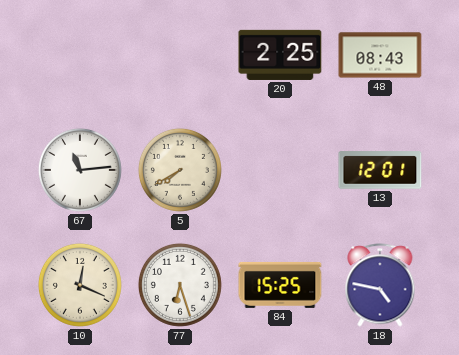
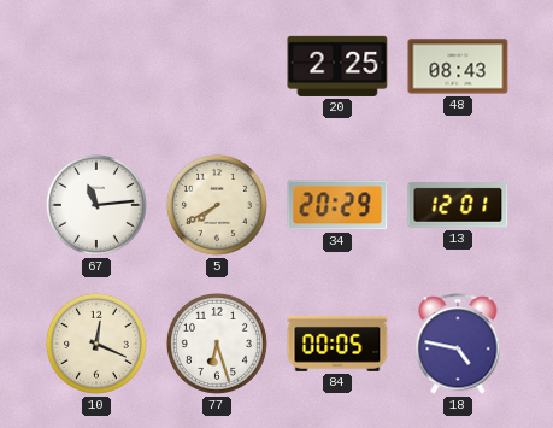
34: none -> 20:29 (337, 205)
84: 15:25 -> 00:05 (337, 344)
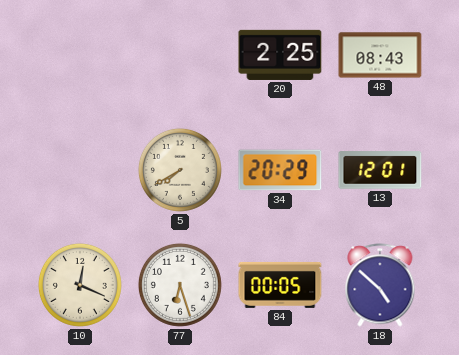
67: 11:14 -> none (96, 205)
18: 4:47 -> 4:52 (380, 285)
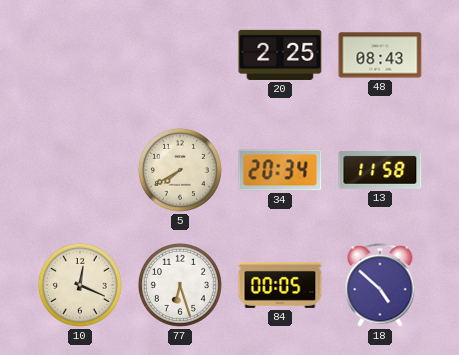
34: 20:29 -> 20:34 (280, 170)
13: 12:01 -> 11:58 (380, 170)
